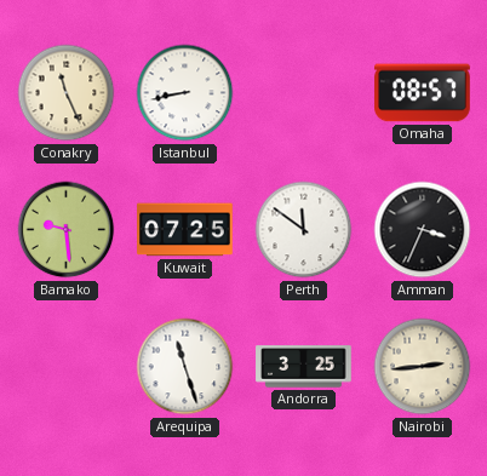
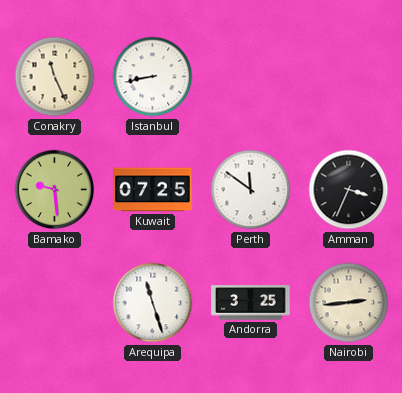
Omaha: 08:57 -> none (423, 93)
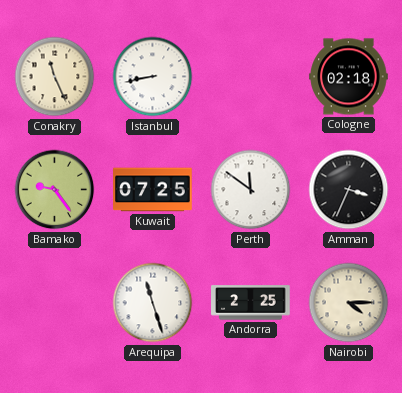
Cologne: none -> 02:18 (349, 77)
Bamako: 9:29 -> 9:24 (55, 190)
Andorra: 3:25 -> 2:25 (251, 303)
Nairobi: 2:44 -> 4:15 (349, 303)
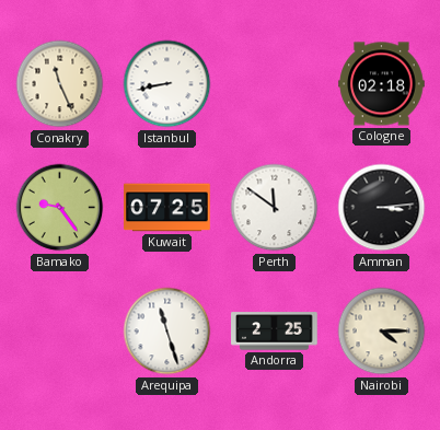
Amman: 3:34 -> 3:14 (382, 208)
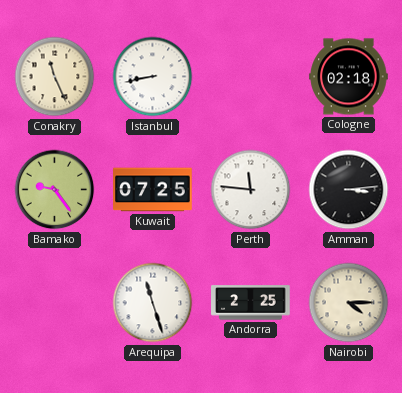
Perth: 11:51 -> 11:46 (251, 190)
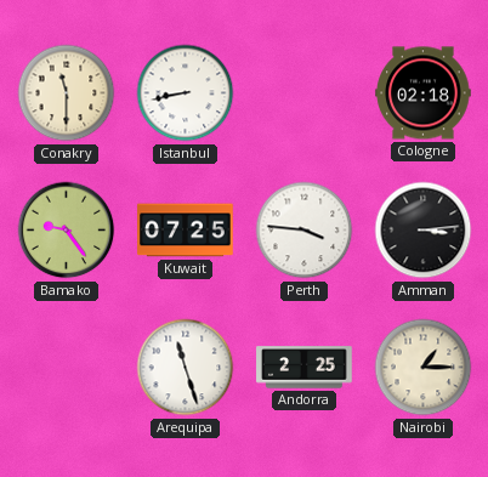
Conakry: 11:26 -> 11:30 (67, 93)
Perth: 11:46 -> 3:46 (305, 231)
Nairobi: 4:15 -> 1:15 (424, 368)
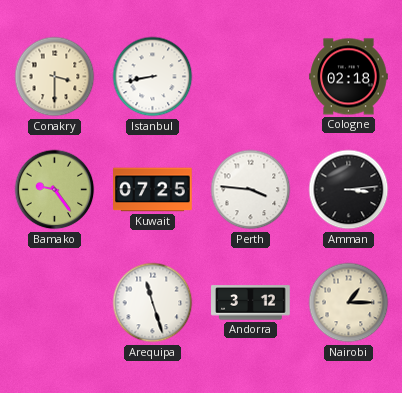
Conakry: 11:30 -> 3:30 (55, 77)
Andorra: 2:25 -> 3:12 (251, 303)
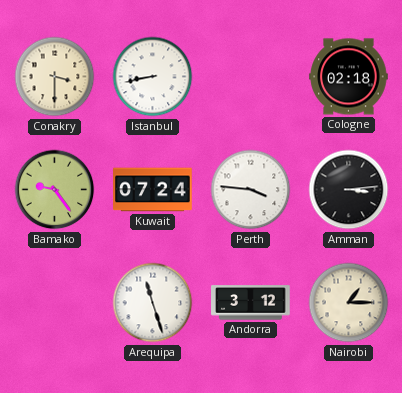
Kuwait: 07:25 -> 07:24 (153, 190)
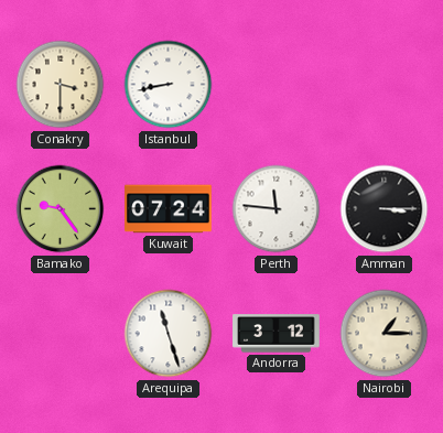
Cologne: 02:18 -> none (349, 77)
Perth: 3:46 -> 11:46 (277, 209)
Amman: 3:14 -> 3:15 (385, 209)
